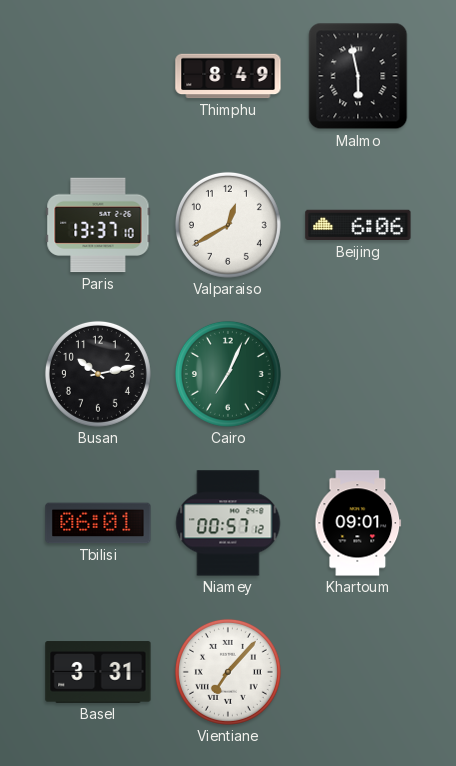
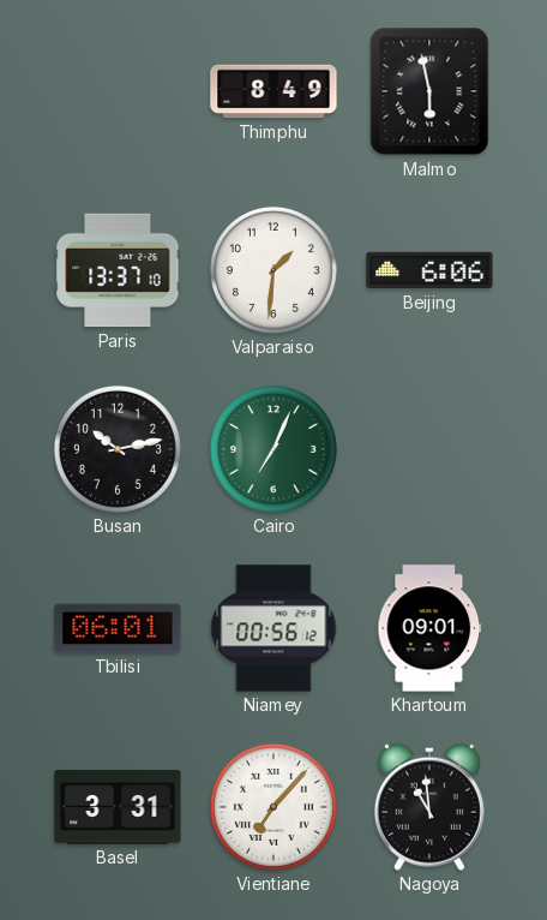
Valparaiso: 12:40 -> 1:31 (273, 270)
Niamey: 00:57 -> 00:56 (273, 628)
Nagoya: none -> 10:59 (429, 807)
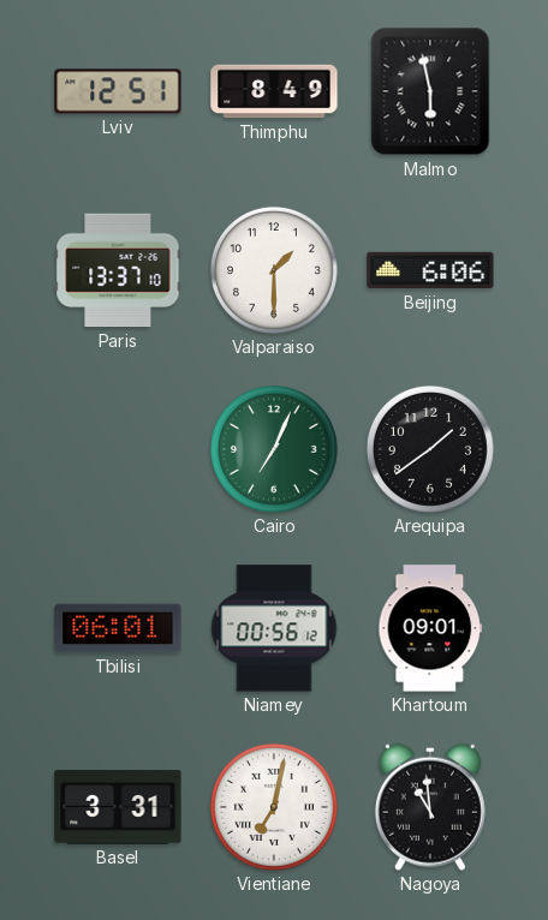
Lviv: none -> 12:51 (118, 91)
Valparaiso: 1:31 -> 1:30 (274, 270)
Busan: 10:13 -> none (118, 449)
Arequipa: none -> 1:39 (430, 449)
Vientiane: 7:07 -> 7:02 (274, 807)
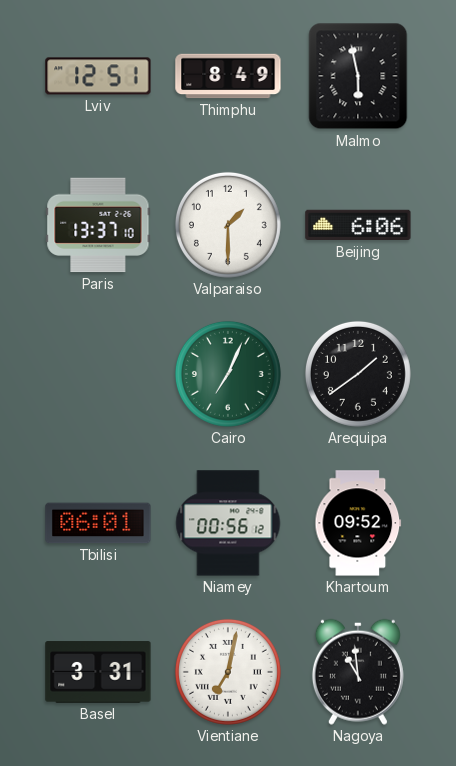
Khartoum: 09:01 -> 09:52 (358, 523)
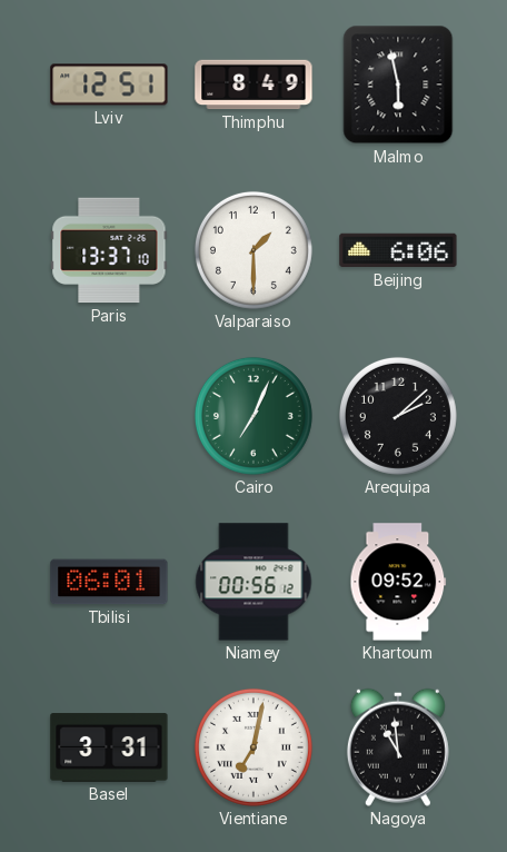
Arequipa: 1:39 -> 2:08 (398, 416)
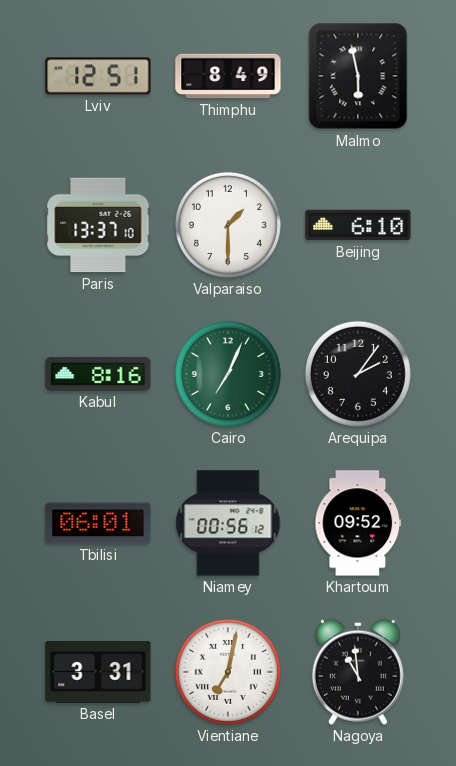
Beijing: 6:06 -> 6:10 (358, 225)
Kabul: none -> 8:16 (98, 374)
Arequipa: 2:08 -> 2:06 (358, 374)
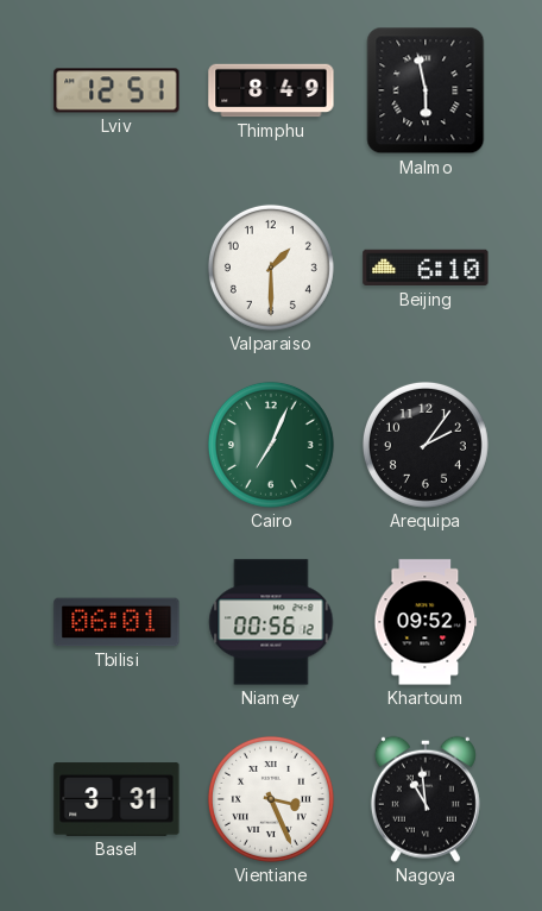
Paris: 13:37 -> none (98, 225)
Kabul: 8:16 -> none (98, 374)
Vientiane: 7:02 -> 3:26 (271, 799)
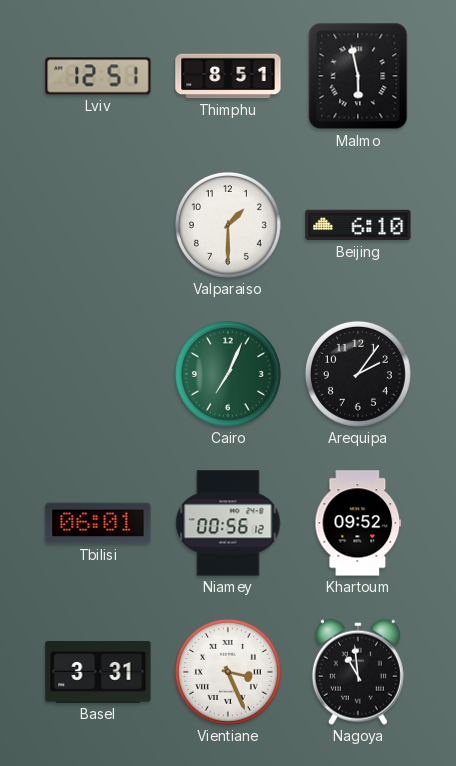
Thimphu: 8:49 -> 8:51 (228, 76)
